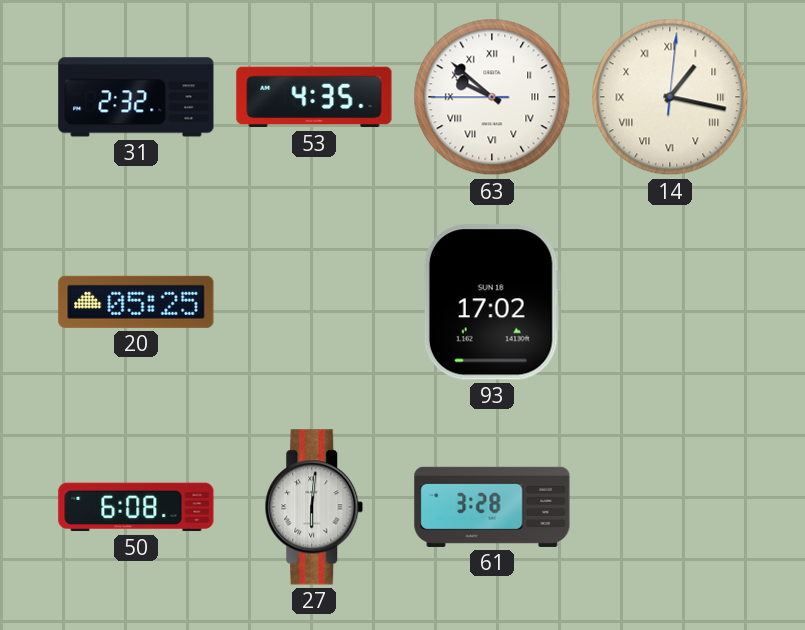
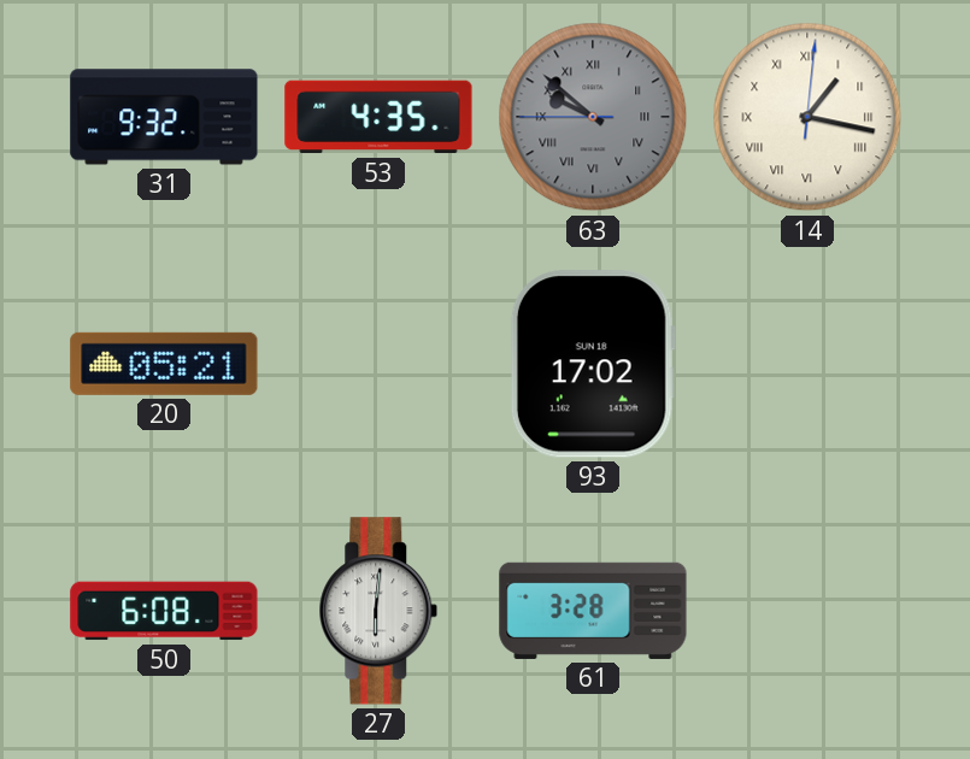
31: 2:32 -> 9:32 (164, 117)
63 dial: white -> grey (593, 117)
20: 05:25 -> 05:21 (164, 364)
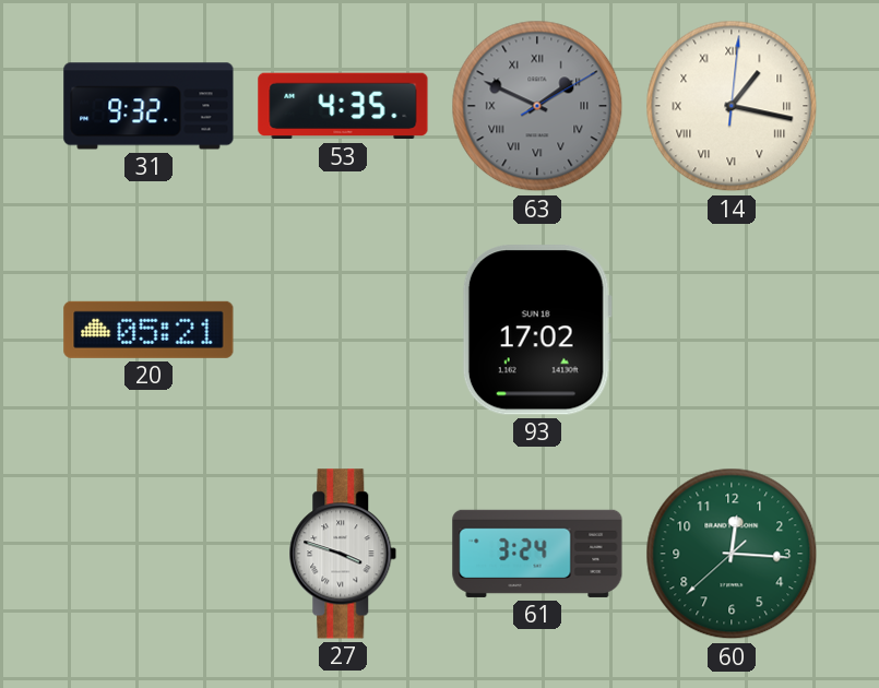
63: 9:51 -> 1:49 (537, 106)
50: 6:08 -> none (164, 611)
27: 6:01 -> 3:48 (343, 554)
61: 3:28 -> 3:24 (537, 554)
60: none -> 12:15 (732, 554)
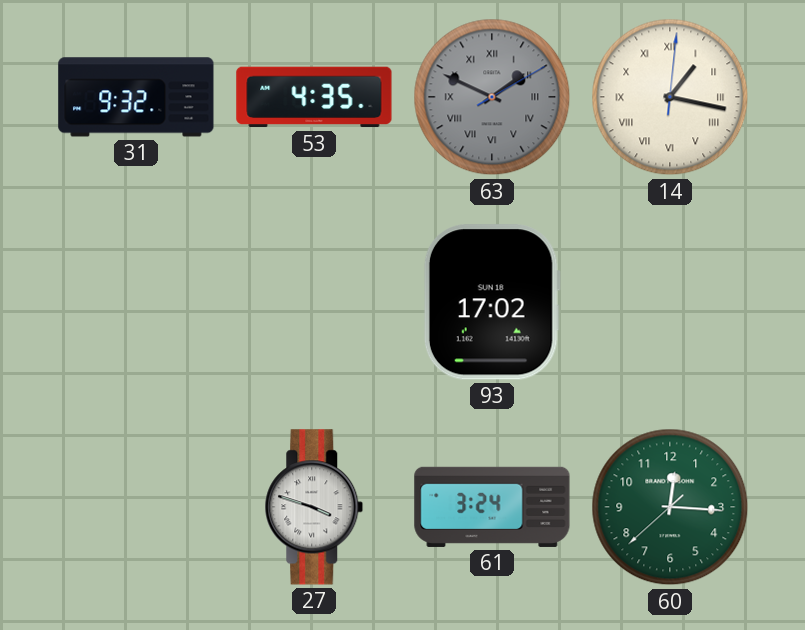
20: 05:21 -> none (149, 330)
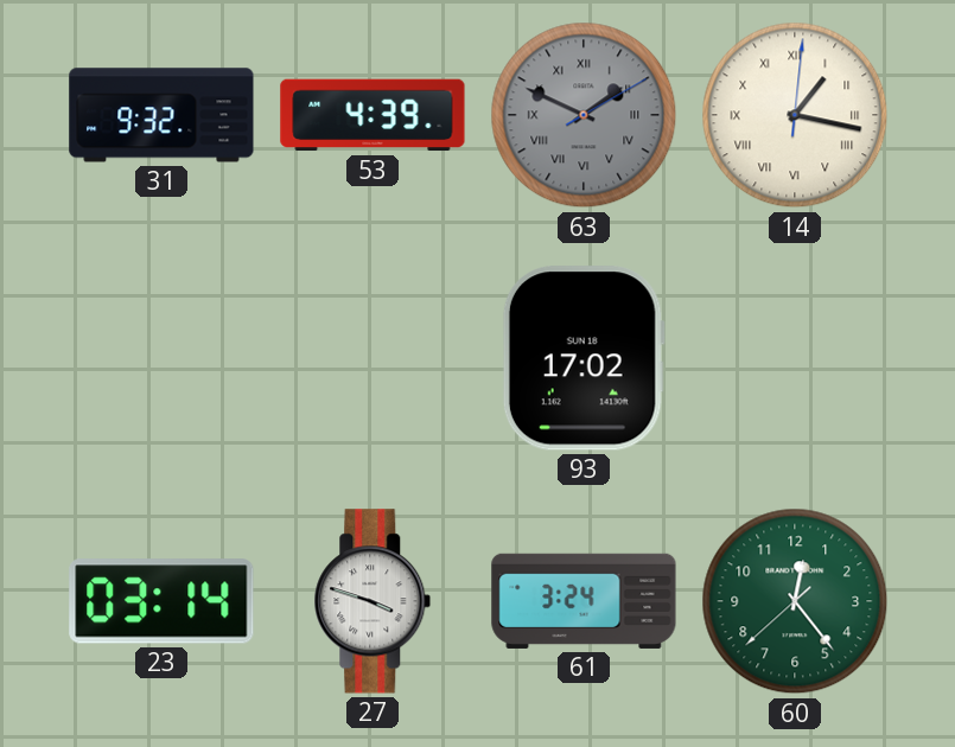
53: 4:35 -> 4:39 (373, 115)
23: none -> 03:14 (161, 601)
60: 12:15 -> 12:23 (795, 601)
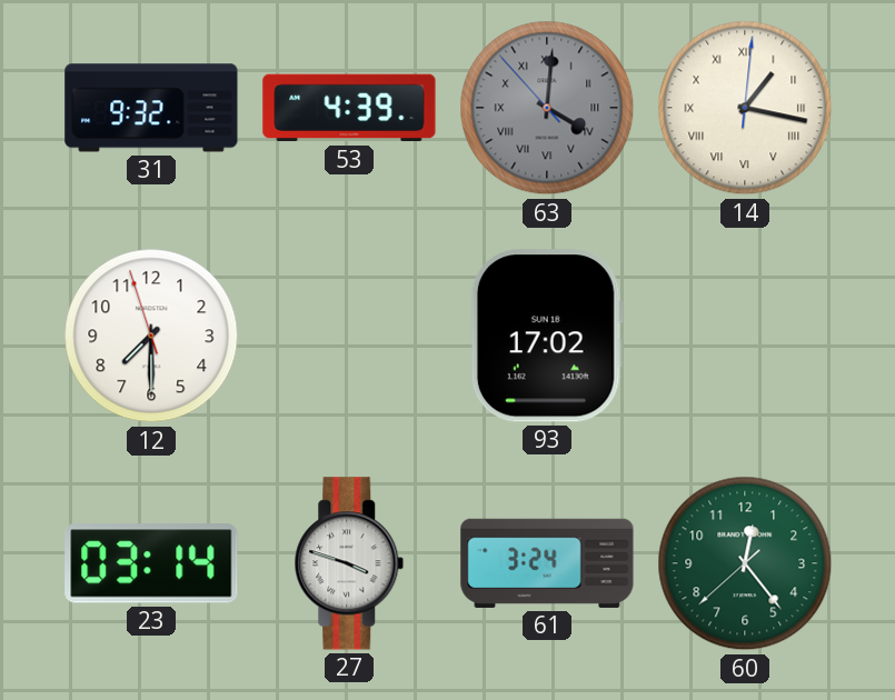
63: 1:49 -> 4:00 (547, 108)
12: none -> 7:29 (151, 336)
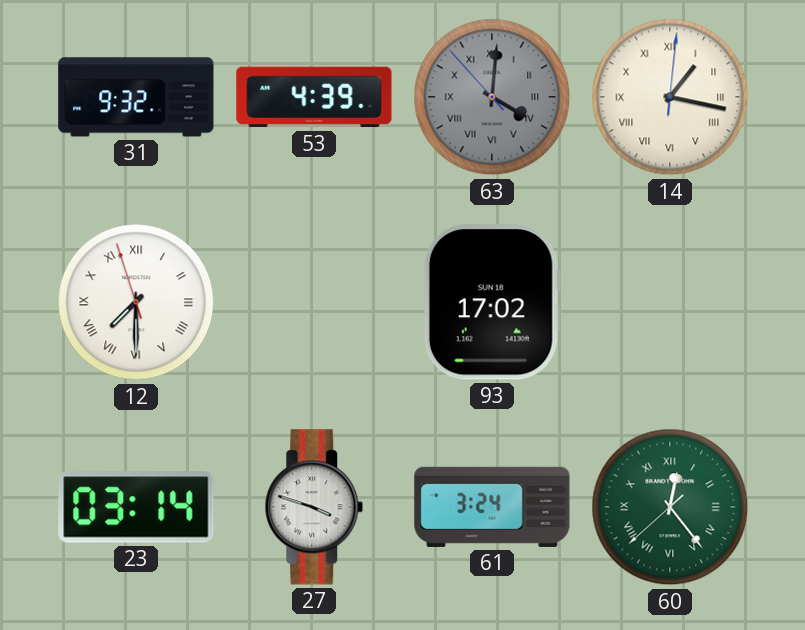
12 numerals: Arabic -> Roman (136, 302)
60 numerals: Arabic -> Roman (670, 507)
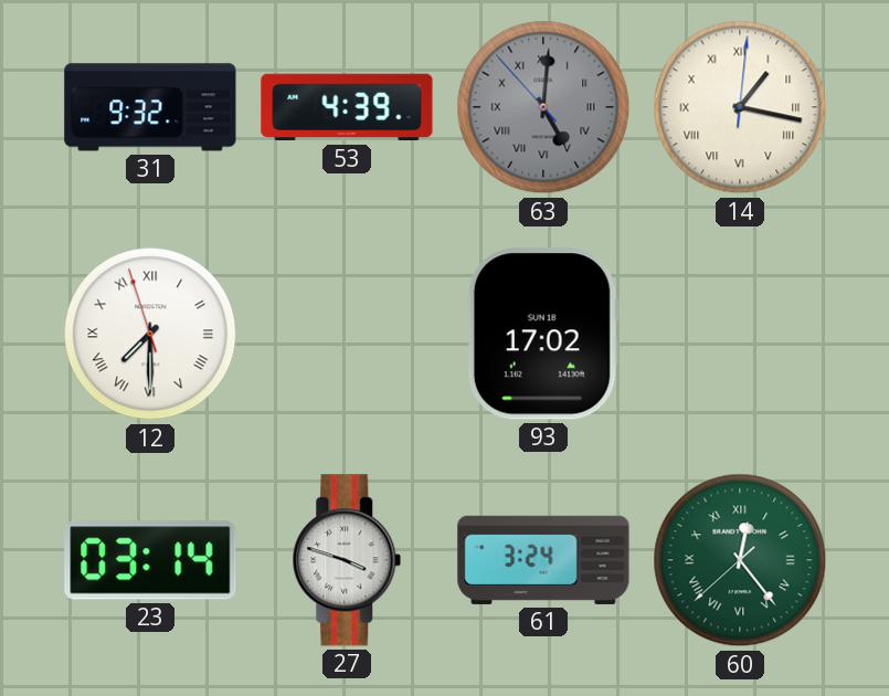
63: 4:00 -> 5:00 (543, 107)
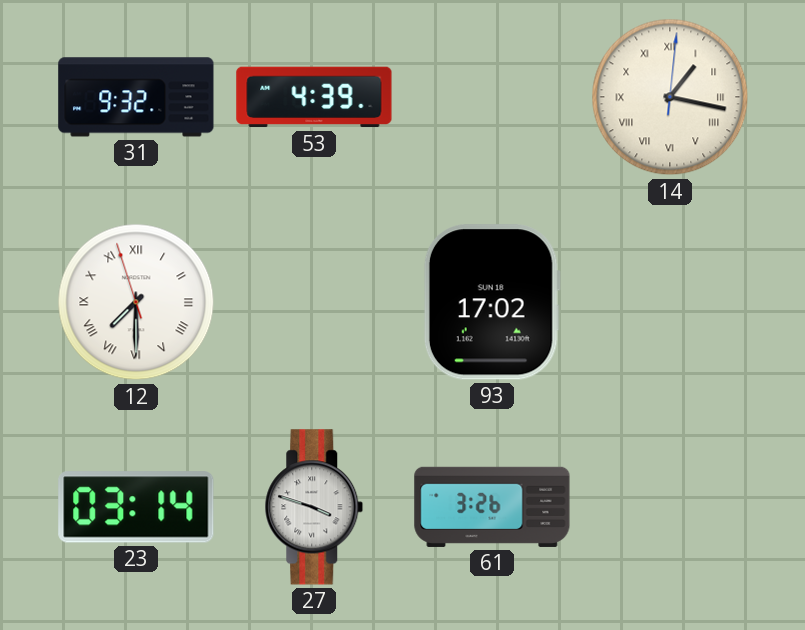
63: 5:00 -> none (543, 107)
61: 3:24 -> 3:26 (492, 507)
60: 12:23 -> none (740, 560)
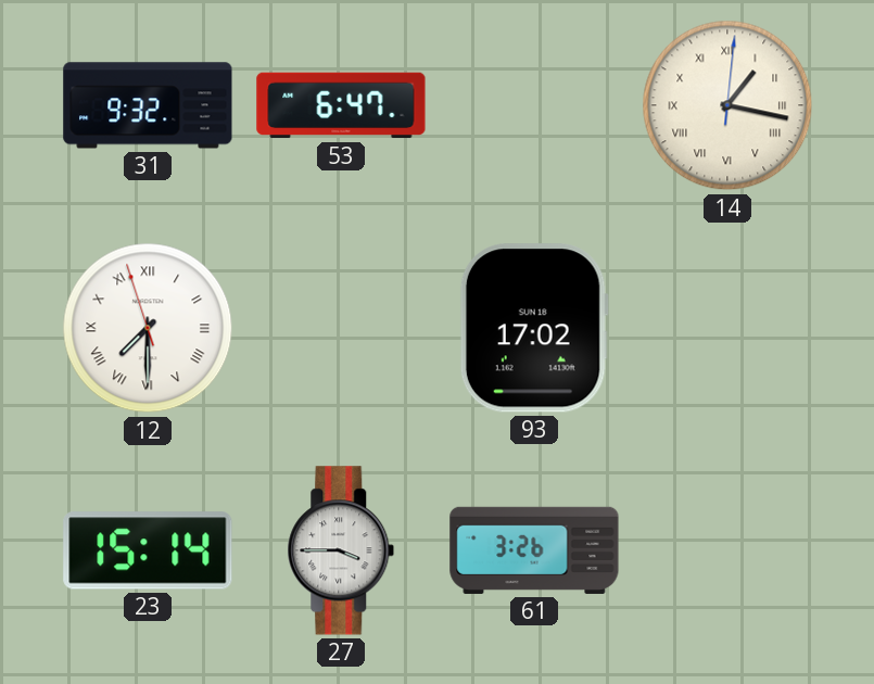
53: 4:39 -> 6:47 (341, 105)
23: 03:14 -> 15:14 (148, 550)
27: 3:48 -> 3:45 (341, 550)
